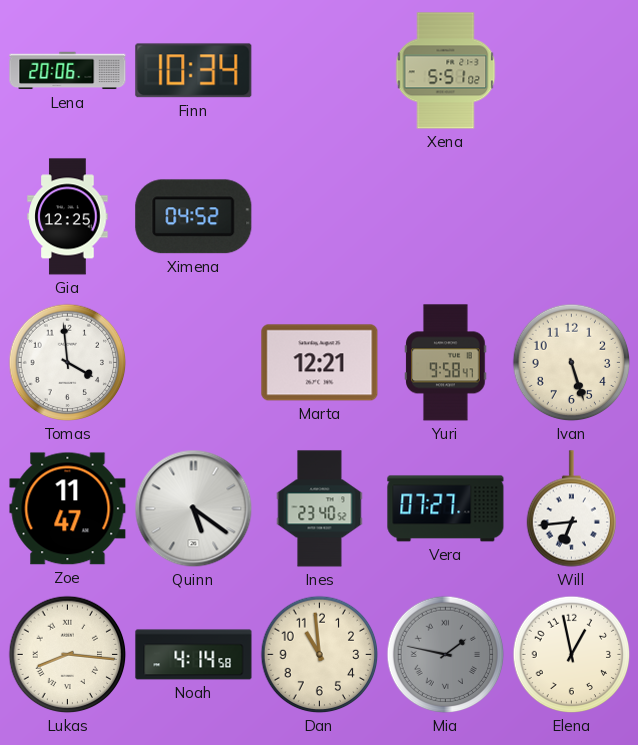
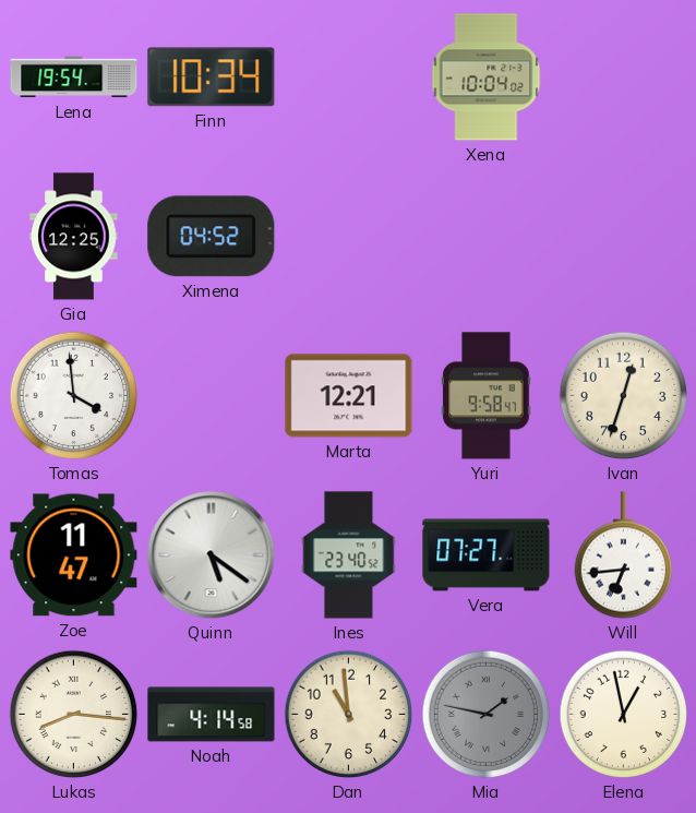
Lena: 20:06 -> 19:54 (74, 77)
Xena: 5:51 -> 10:04 (487, 77)
Ivan: 5:27 -> 12:33 (624, 396)
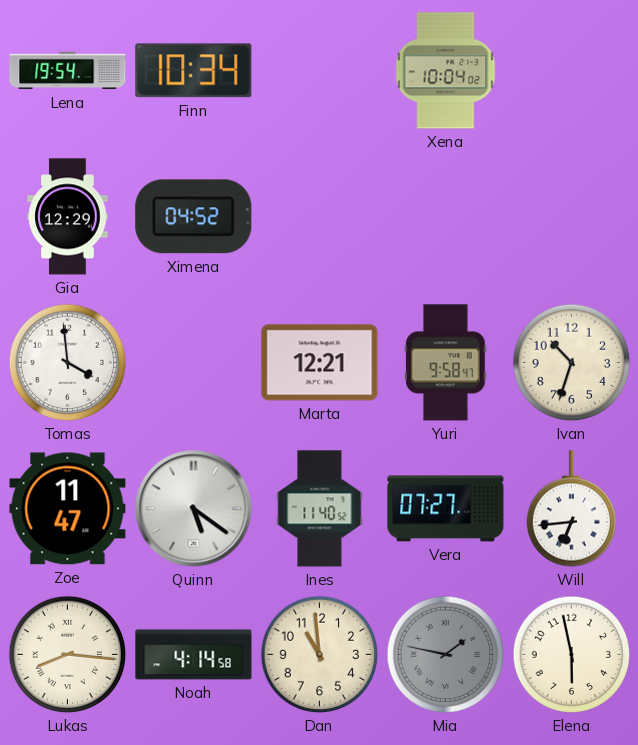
Gia: 12:25 -> 12:29 (68, 217)
Ivan: 12:33 -> 10:33 (572, 363)
Ines: 23:40 -> 11:40 (320, 509)
Elena: 12:58 -> 5:58 (572, 655)
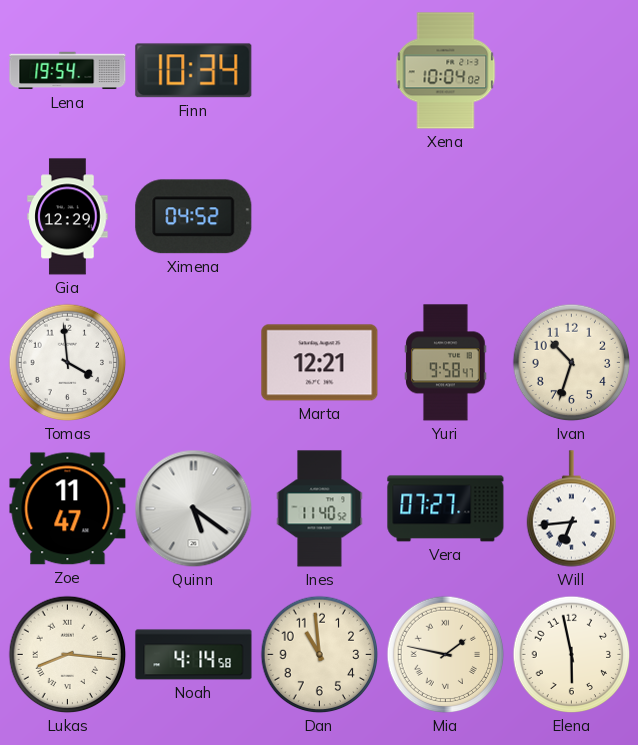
Mia dial: grey -> cream (446, 655)
